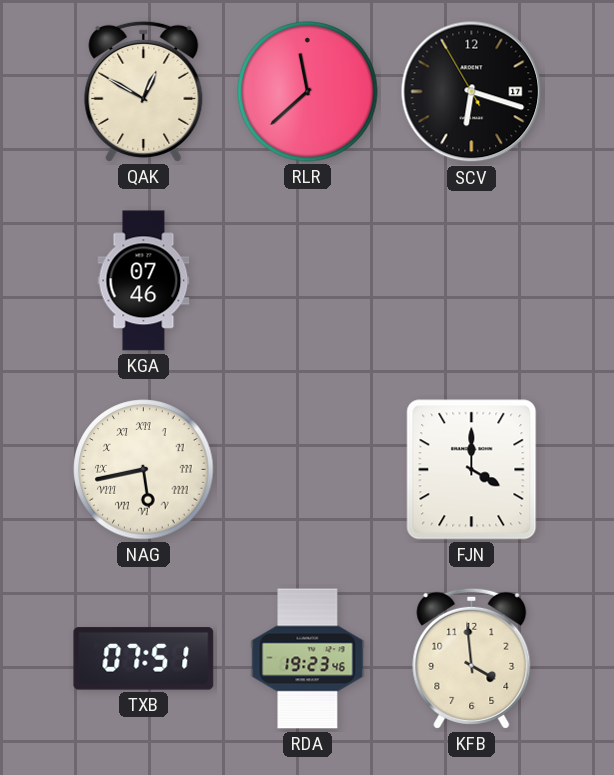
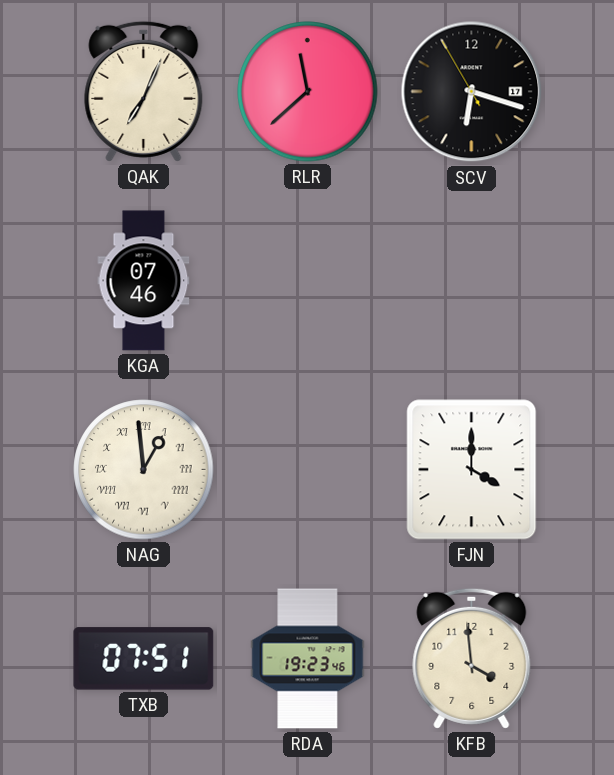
QAK: 12:50 -> 7:04 (144, 91)
NAG: 5:43 -> 12:59 (144, 470)
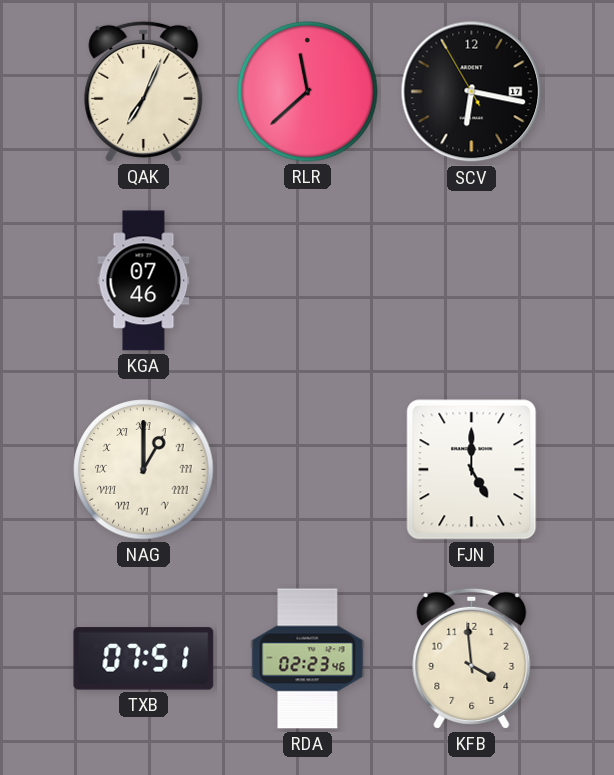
SCV: 6:17 -> 6:16 (472, 92)
NAG: 12:59 -> 1:00 (144, 470)
FJN: 4:00 -> 5:00 (472, 470)
RDA: 19:23 -> 02:23 (308, 659)
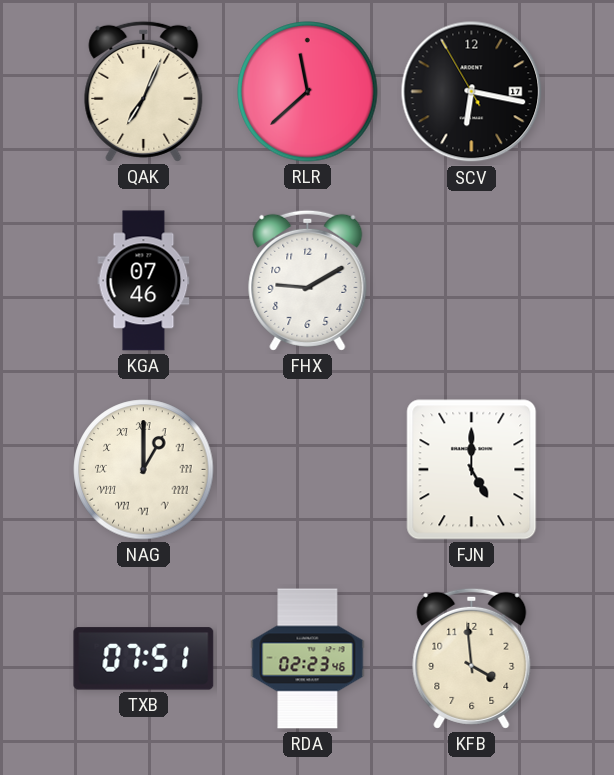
FHX: none -> 9:10 (308, 280)
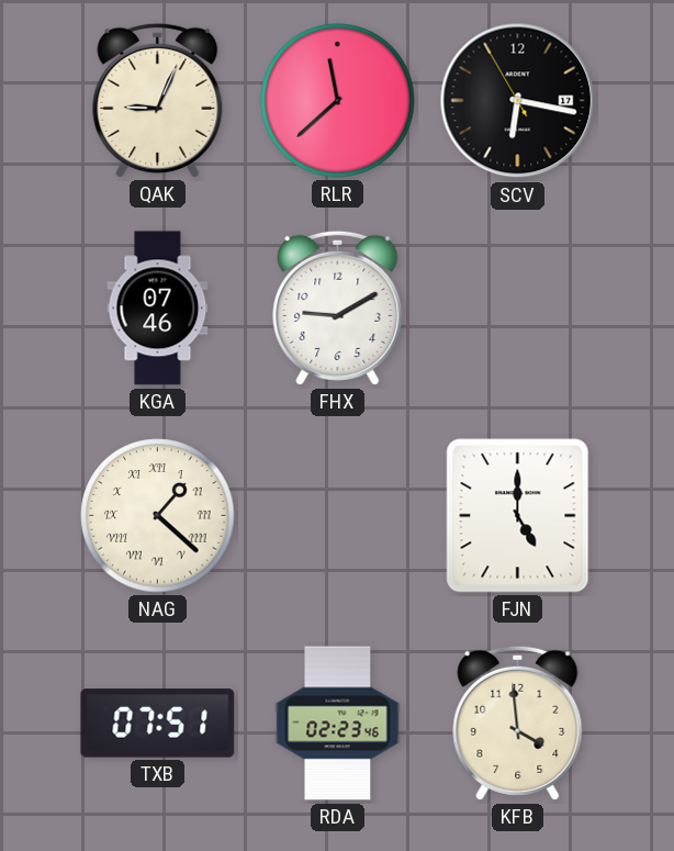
QAK: 7:04 -> 9:04 (158, 100)
NAG: 1:00 -> 1:22 (158, 516)
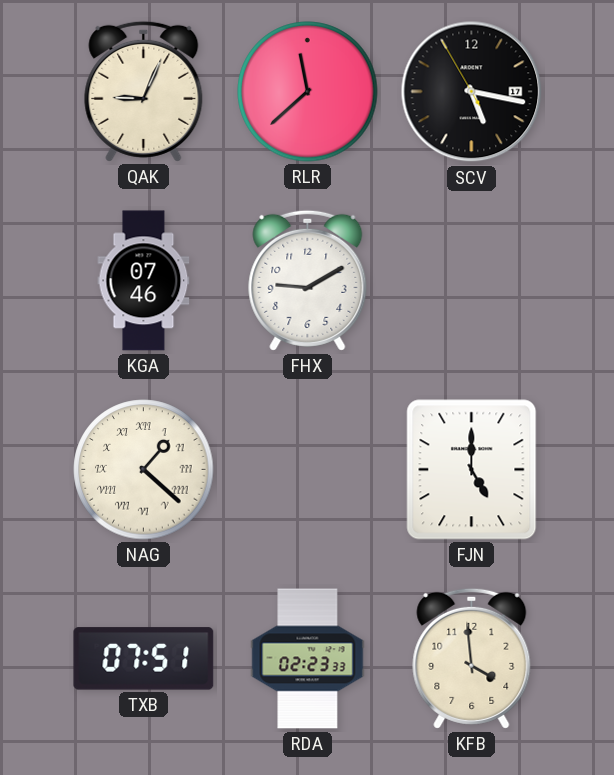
SCV: 6:16 -> 5:16 (472, 92)
RDA: 02:23:46 -> 02:23:33 (308, 659)
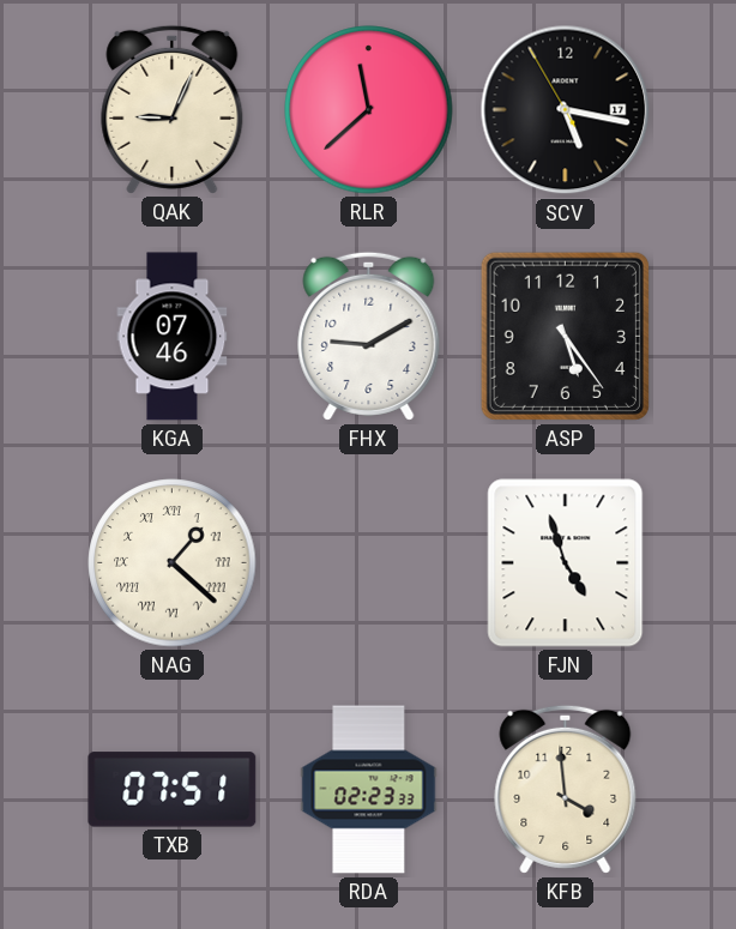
ASP: none -> 5:24 (565, 336)
FJN: 5:00 -> 4:57 (566, 563)
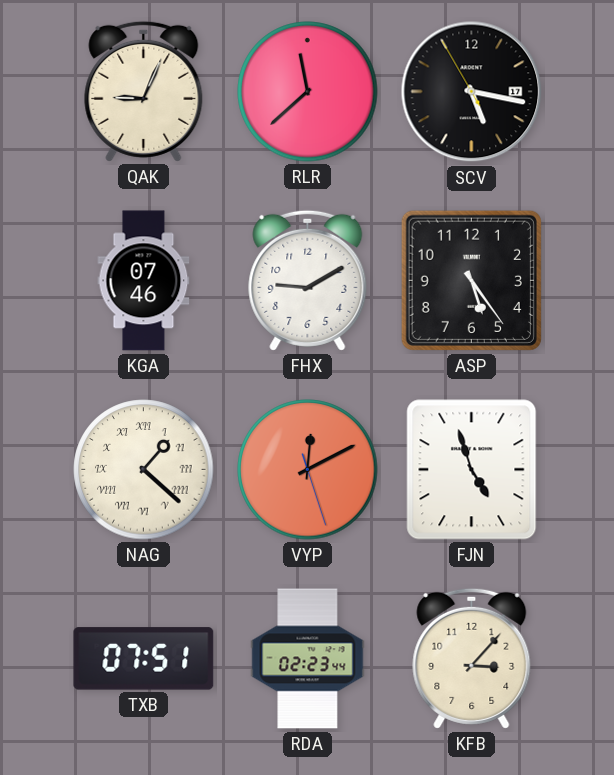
VYP: none -> 12:10 (308, 470)
RDA: 02:23:33 -> 02:23:44 (308, 659)
KFB: 3:59 -> 3:07 (472, 658)
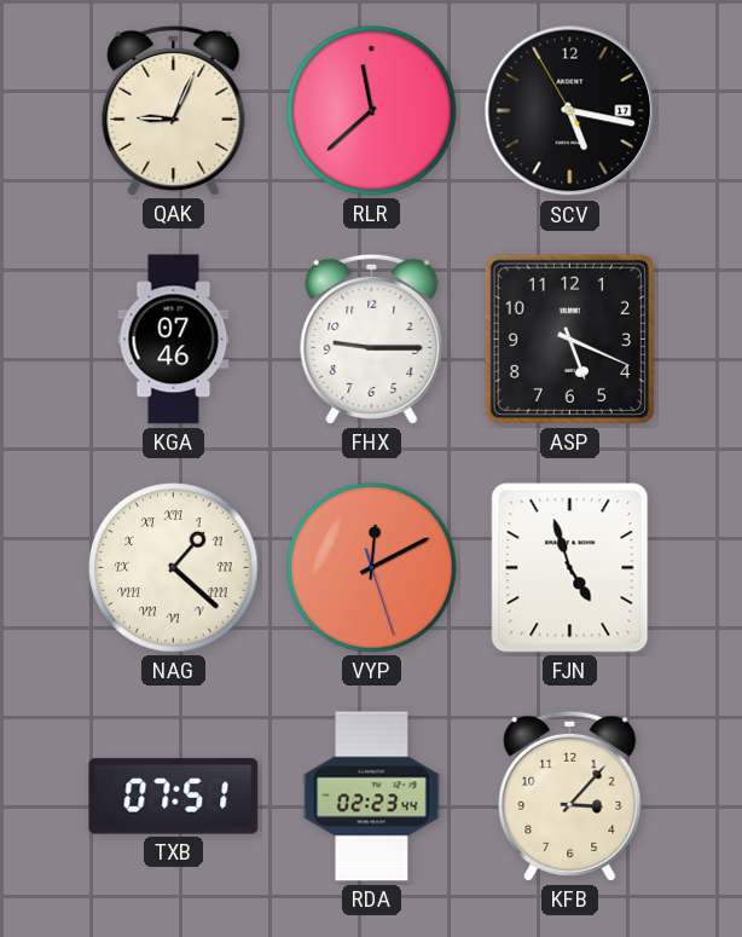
FHX: 9:10 -> 9:15 (372, 339)
ASP: 5:24 -> 5:19 (569, 339)
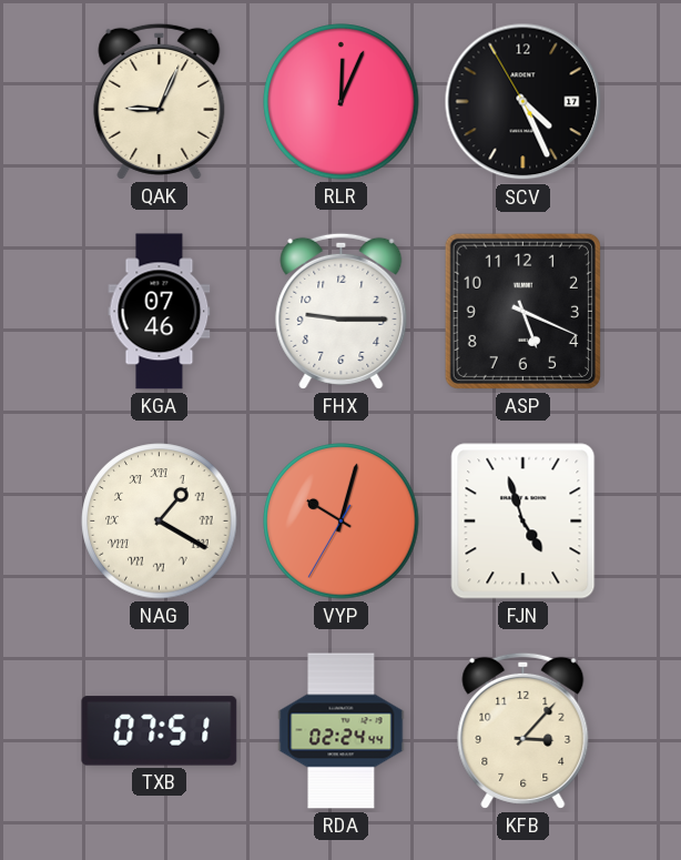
RLR: 11:38 -> 12:04 (342, 102)
SCV: 5:16 -> 4:25 (524, 102)
NAG: 1:22 -> 1:20 (160, 522)
VYP: 12:10 -> 10:02 (342, 522)
RDA: 02:23 -> 02:24 (342, 731)
